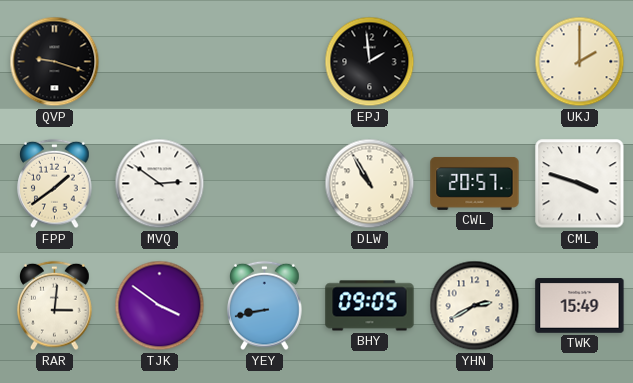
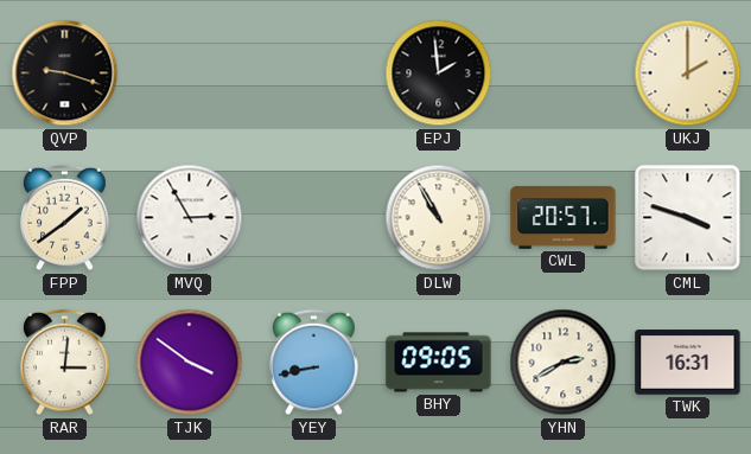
MVQ: 2:51 -> 2:55 (190, 218)
TWK: 15:49 -> 16:31 (688, 363)
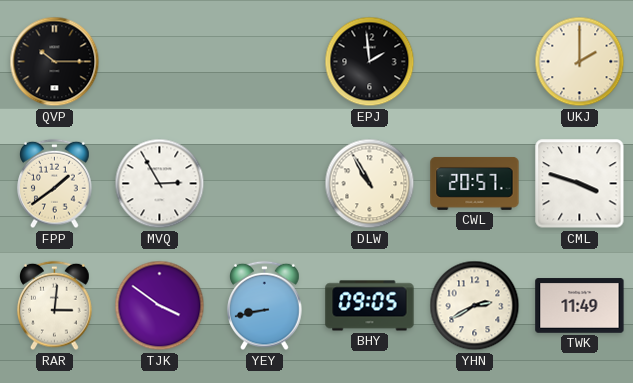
QVP: 9:18 -> 10:15 (55, 62)
TWK: 16:31 -> 11:49 (580, 306)
